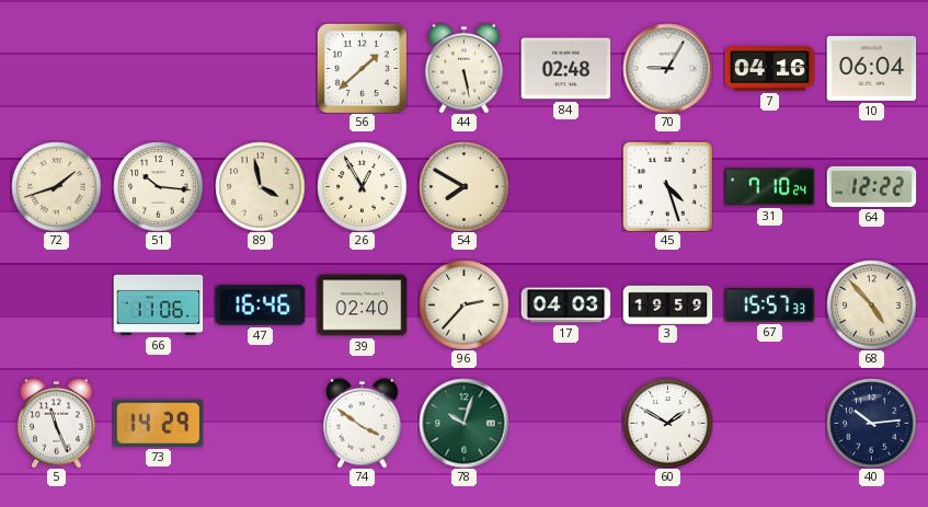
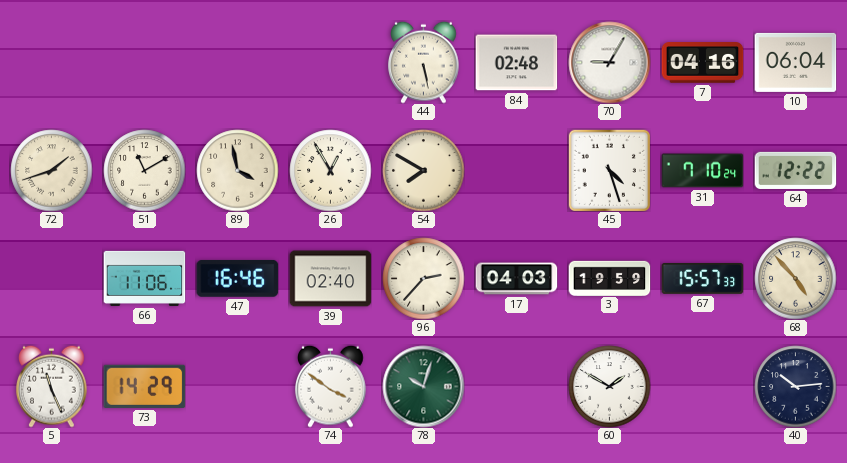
56: 1:38 -> none (362, 68)
51: 10:16 -> 11:10 (144, 170)
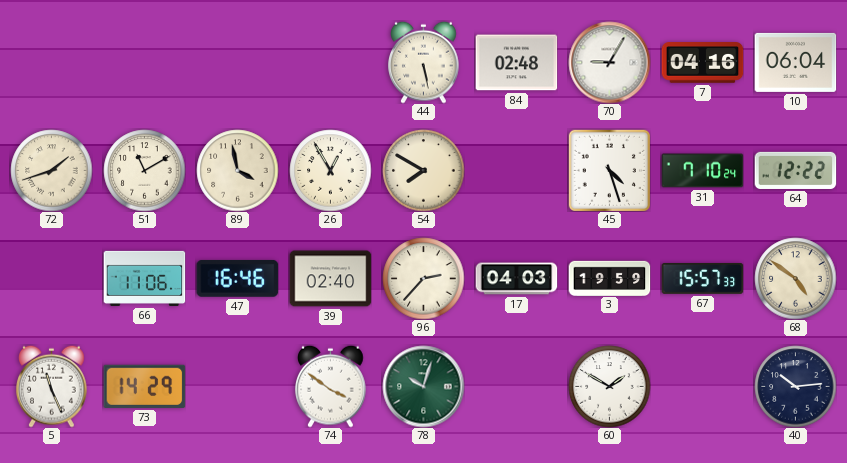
68: 4:53 -> 4:51 (795, 278)
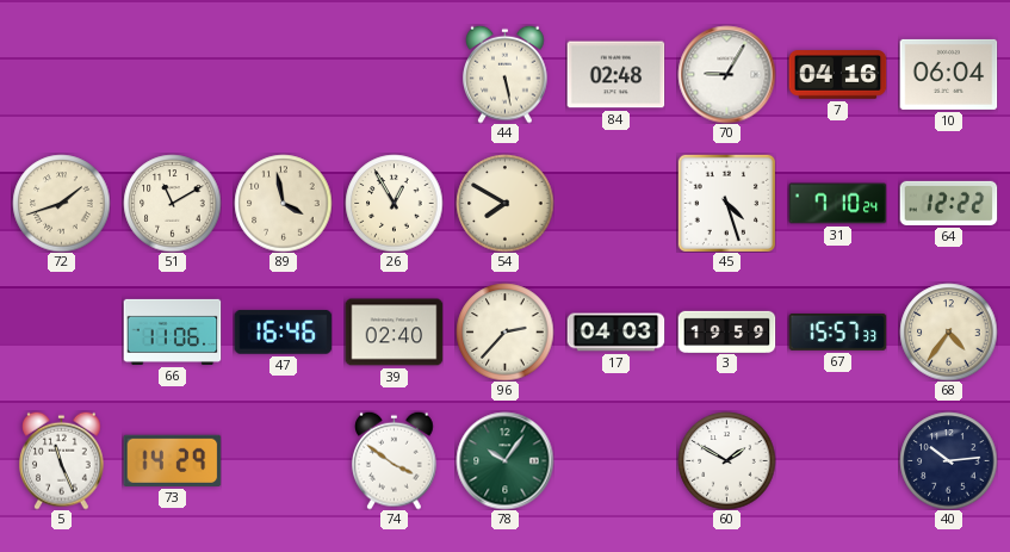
68: 4:51 -> 4:36 (948, 331)
78: 10:03 -> 10:06 (504, 460)
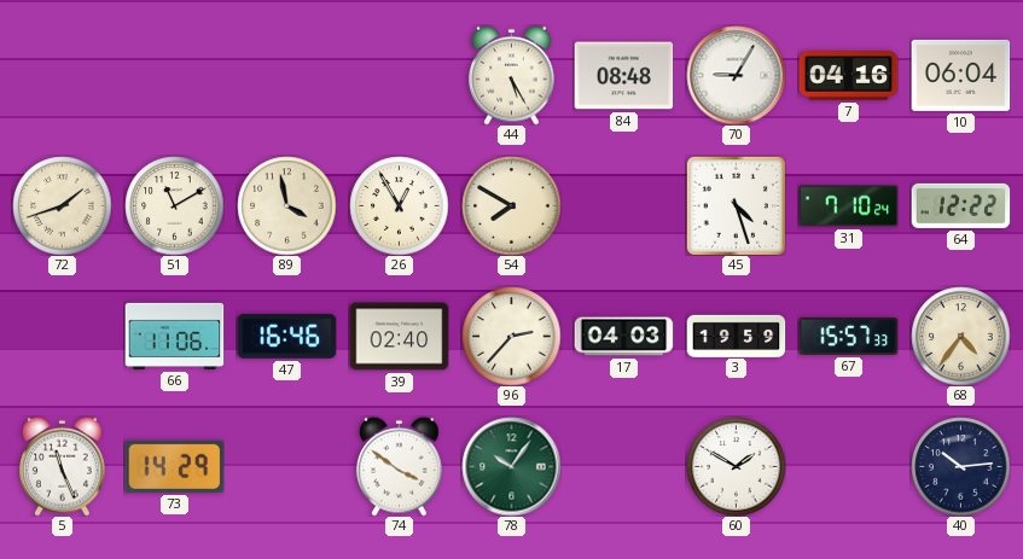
44: 5:28 -> 5:25 (512, 75)
84: 02:48 -> 08:48 (623, 76)
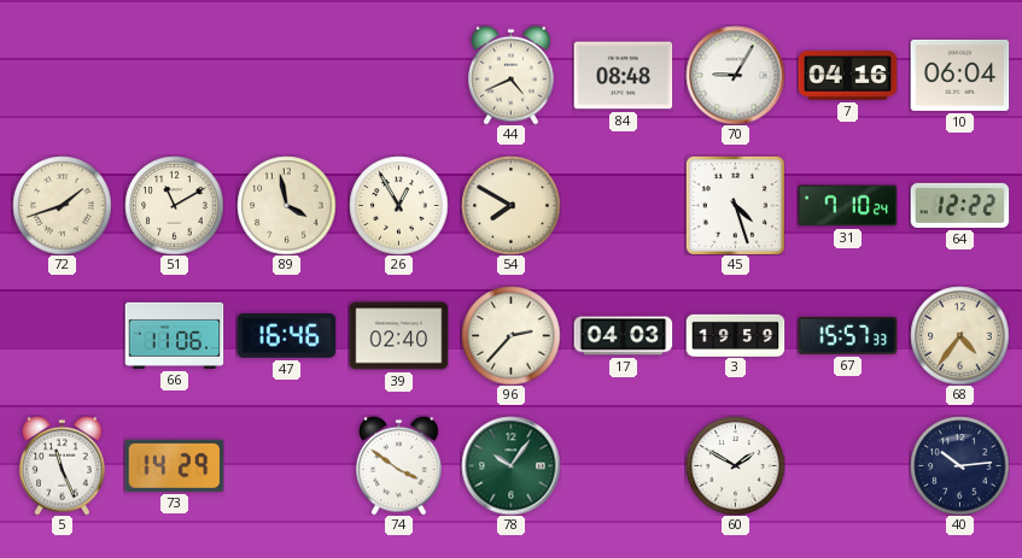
44: 5:25 -> 4:41 (512, 75)
